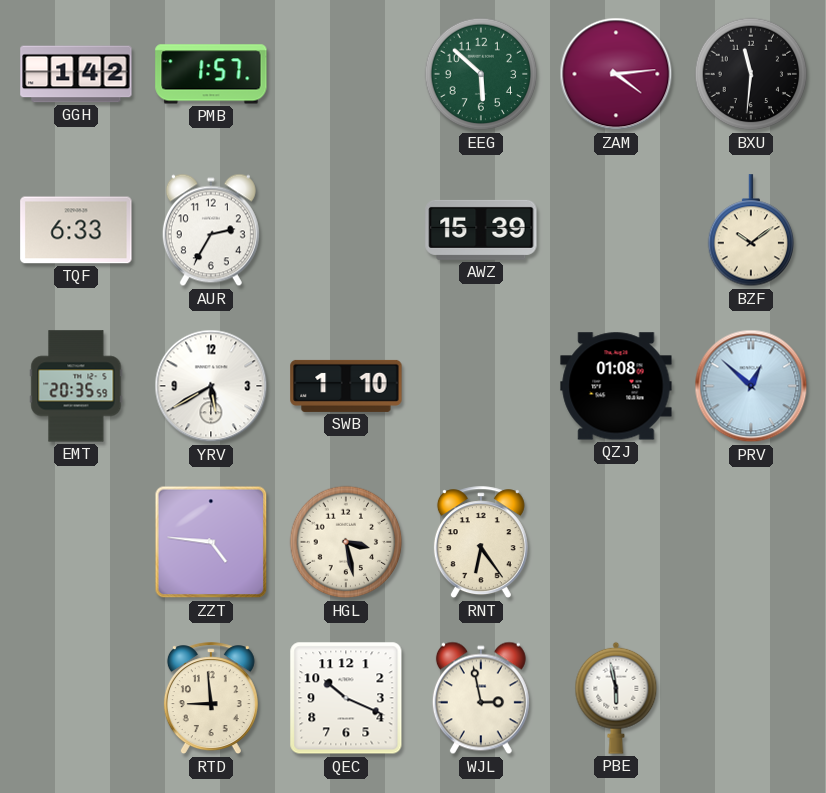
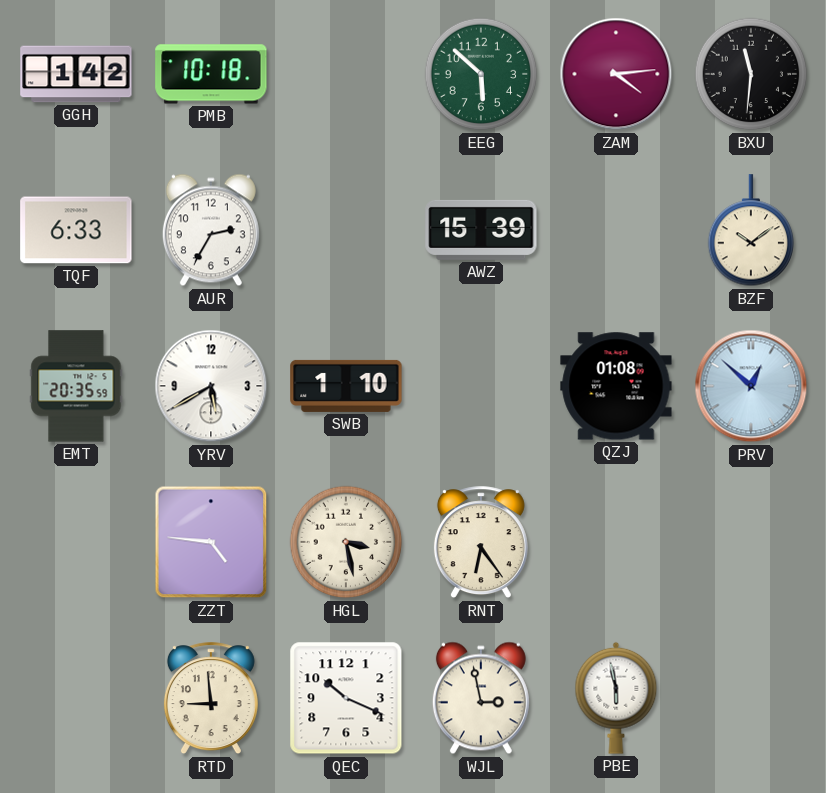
PMB: 1:57 -> 10:18 (211, 74)
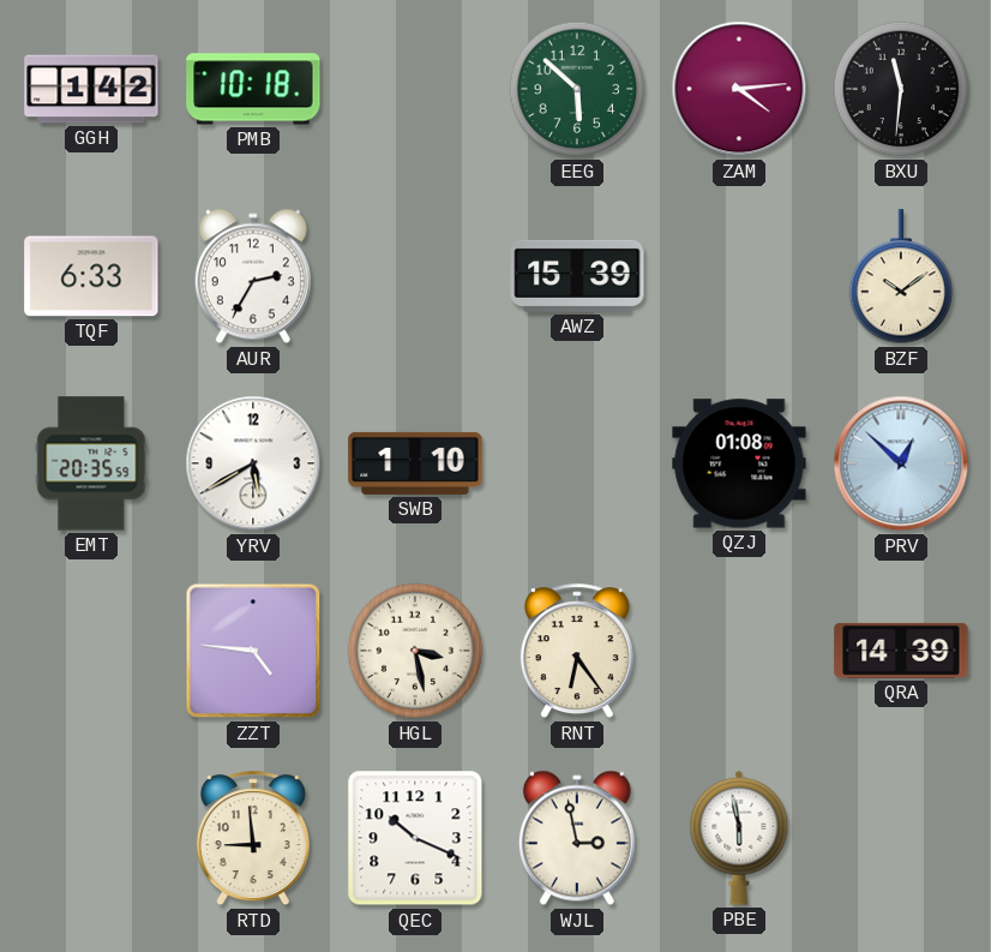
QRA: none -> 14:39 (901, 651)
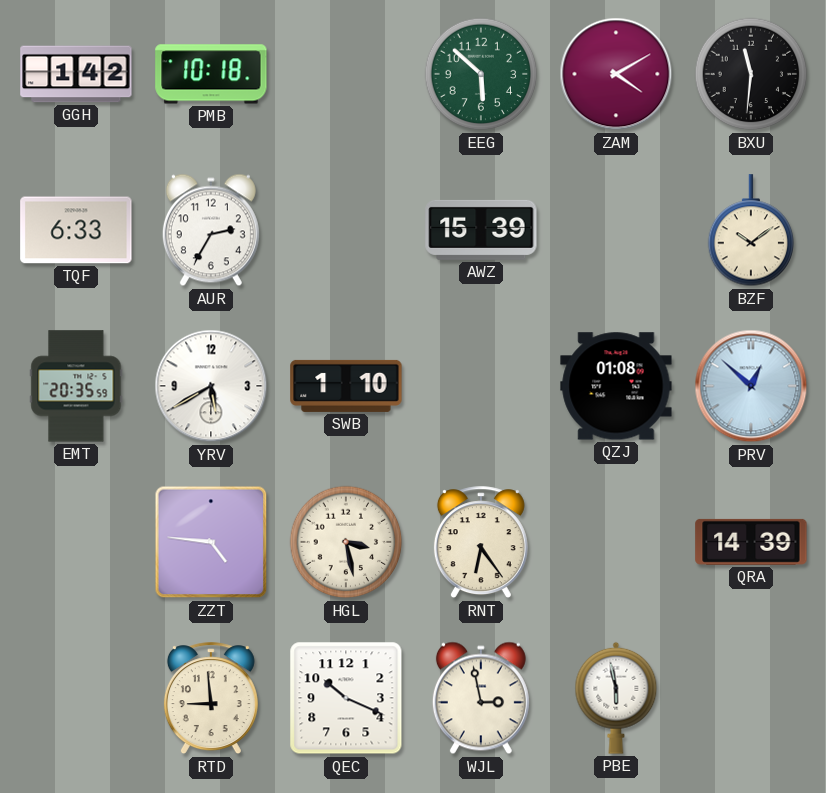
ZAM: 4:14 -> 4:10 (616, 74)
